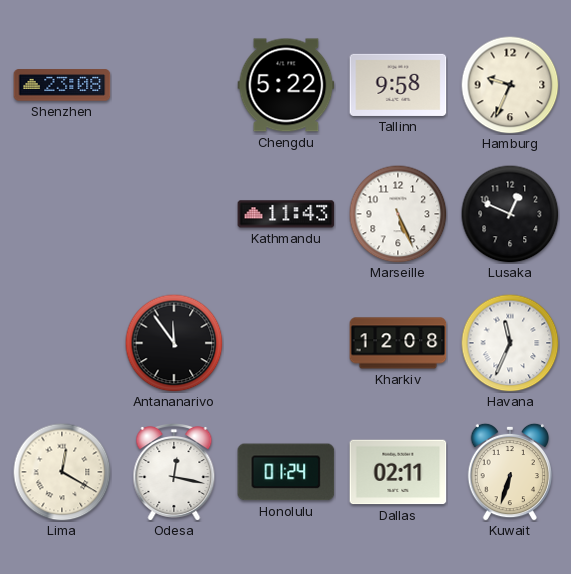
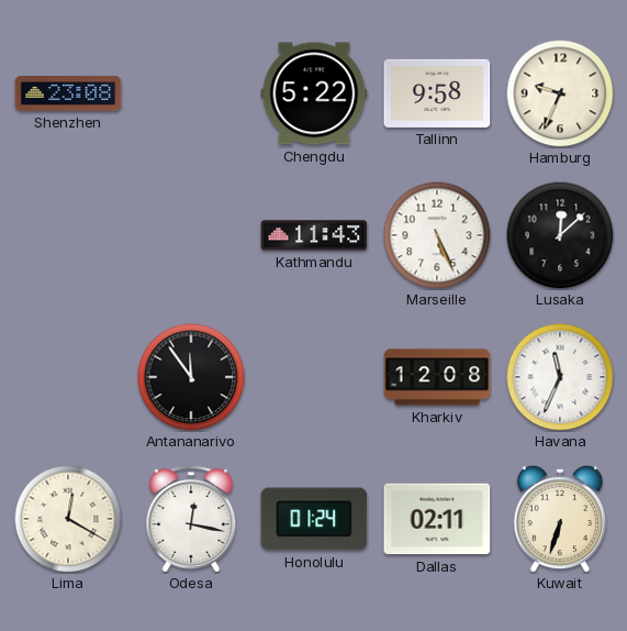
Lusaka: 12:49 -> 12:08 (560, 235)
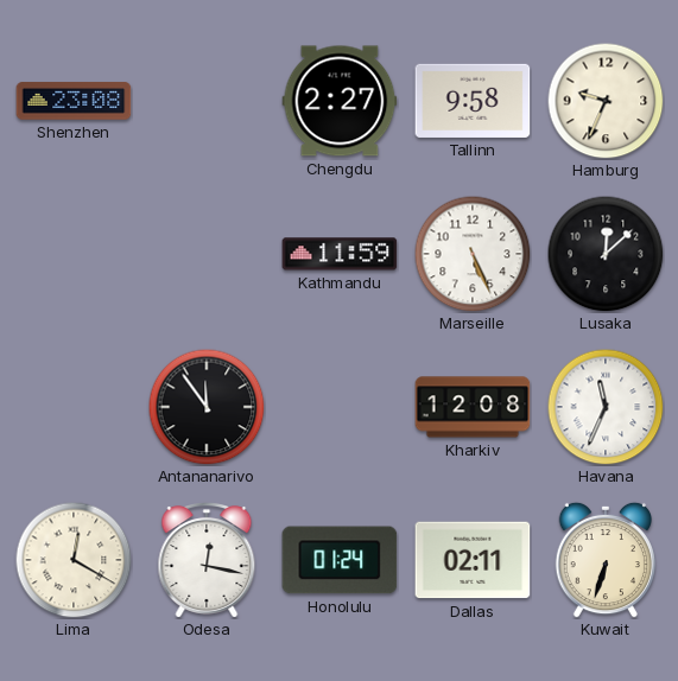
Chengdu: 5:22 -> 2:27 (340, 101)
Kathmandu: 11:43 -> 11:59 (340, 254)
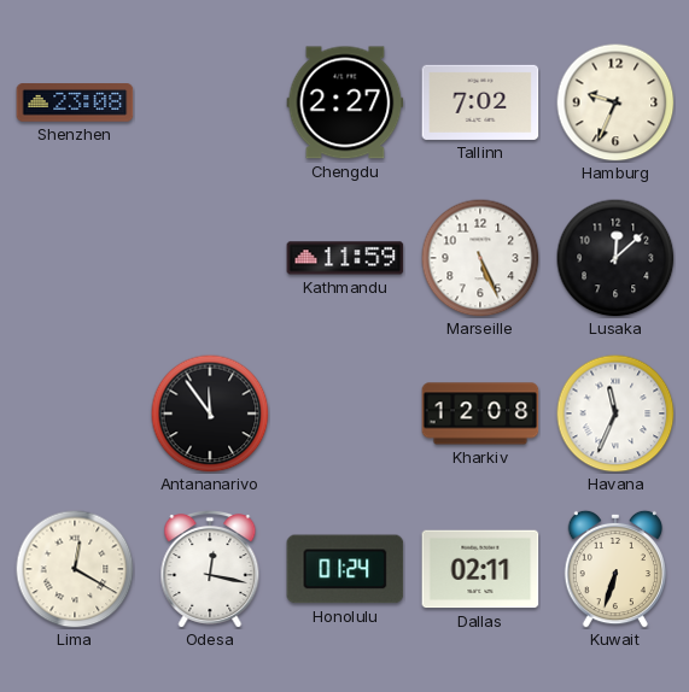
Tallinn: 9:58 -> 7:02 (480, 102)
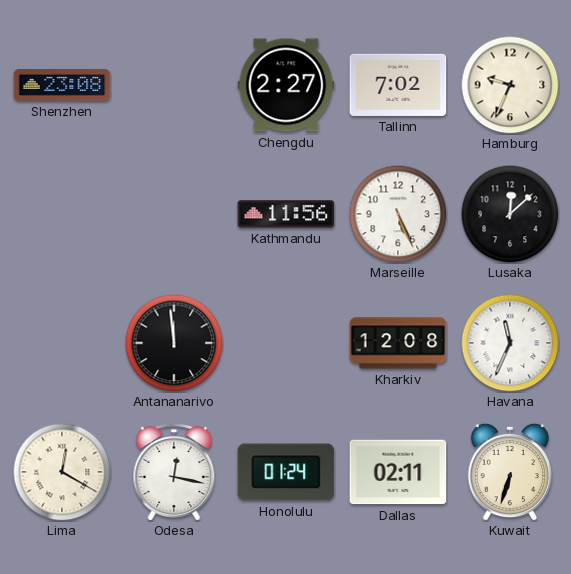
Kathmandu: 11:59 -> 11:56 (286, 214)
Antananarivo: 11:54 -> 11:59 (174, 343)
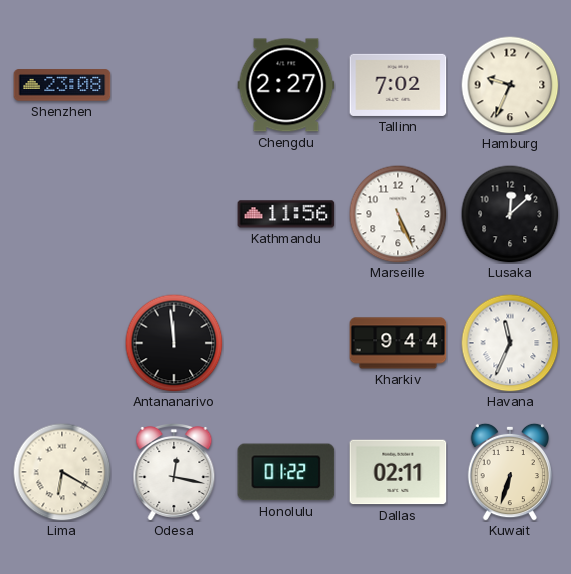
Kharkiv: 12:08 -> 9:44 (398, 343)
Lima: 12:20 -> 6:20 (62, 472)
Honolulu: 01:24 -> 01:22 (286, 472)
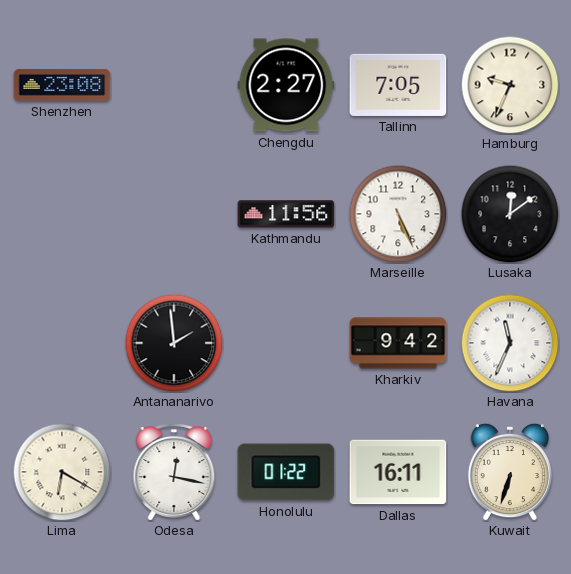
Tallinn: 7:02 -> 7:05 (398, 85)
Lusaka: 12:08 -> 12:09 (510, 214)
Antananarivo: 11:59 -> 1:59 (174, 343)
Kharkiv: 9:44 -> 9:42 (398, 343)
Dallas: 02:11 -> 16:11 (398, 472)
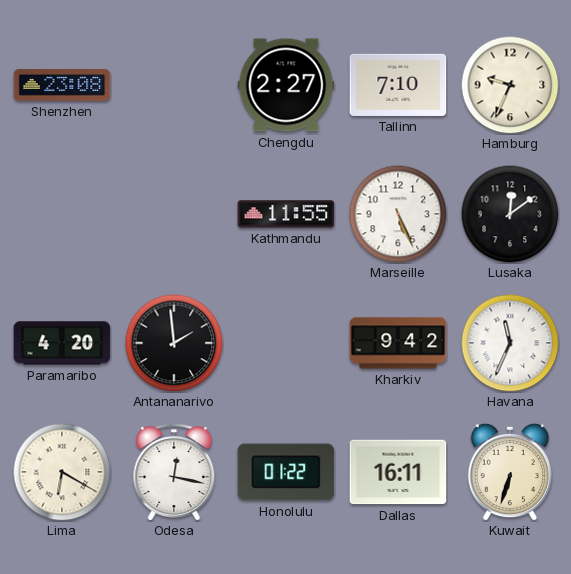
Tallinn: 7:05 -> 7:10 (398, 85)
Kathmandu: 11:56 -> 11:55 (286, 214)
Paramaribo: none -> 4:20 (62, 343)
